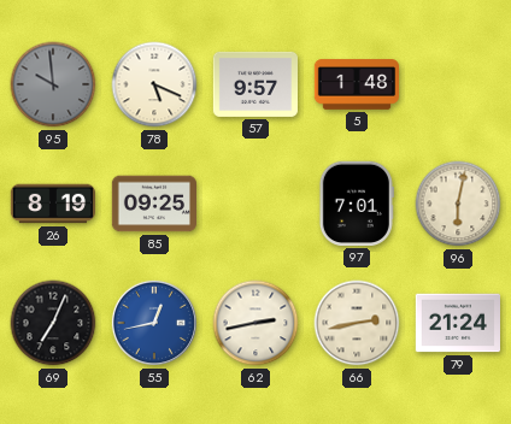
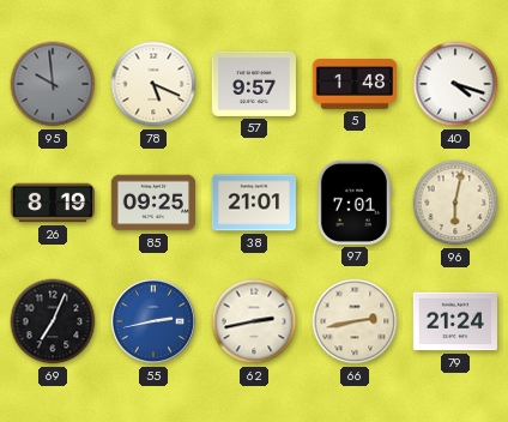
40: none -> 4:18 (455, 84)
38: none -> 21:01 (253, 203)
55: 12:43 -> 2:43 (153, 321)
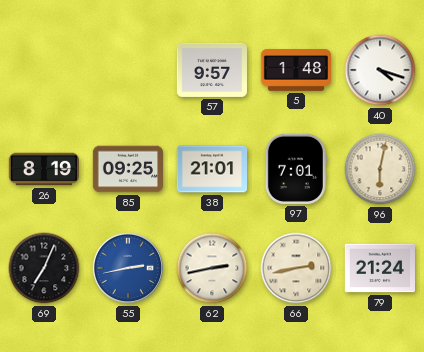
95: 9:59 -> none (53, 84)
78: 5:19 -> none (153, 84)
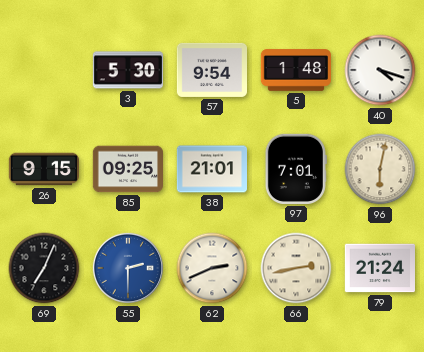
3: none -> 5:30 (127, 70)
57: 9:57 -> 9:54 (211, 70)
26: 8:19 -> 9:15 (43, 169)
55: 2:43 -> 2:30 (128, 268)
62: 2:43 -> 2:41 (212, 268)
